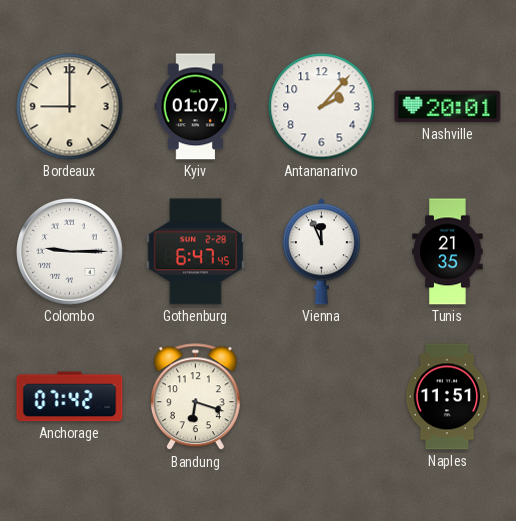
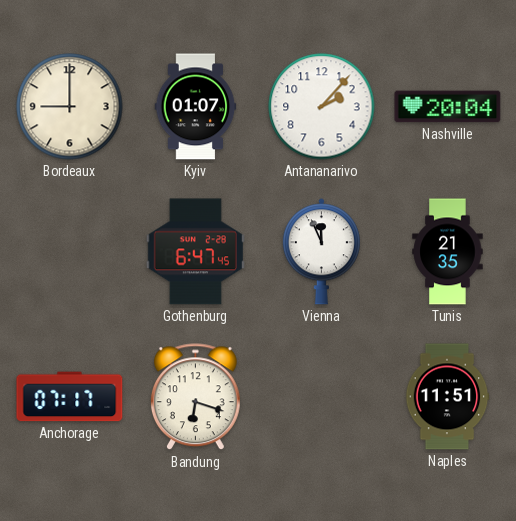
Nashville: 20:01 -> 20:04 (448, 107)
Colombo: 9:15 -> none (70, 252)
Anchorage: 07:42 -> 07:17 (70, 397)
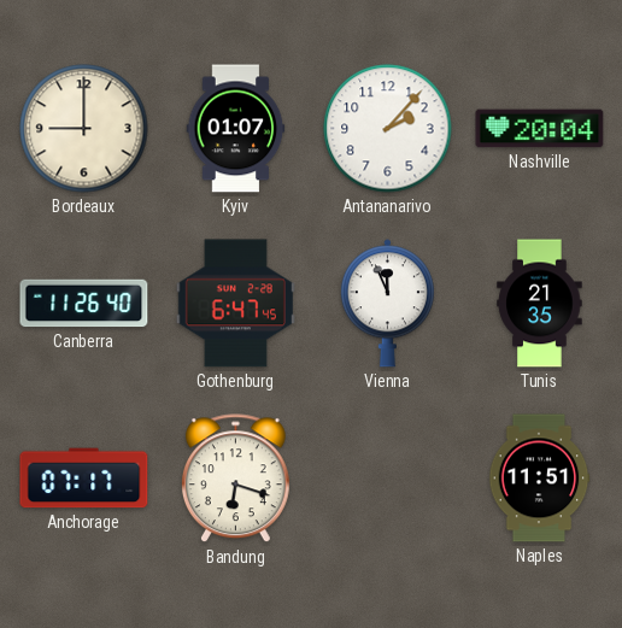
Canberra: none -> 11:26 (84, 304)
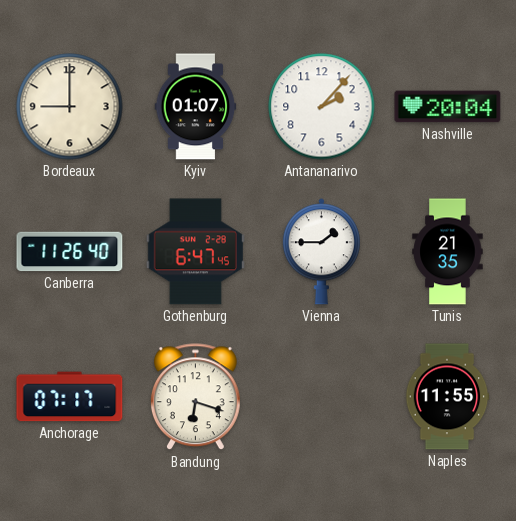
Vienna: 11:56 -> 1:45 (321, 252)
Naples: 11:51 -> 11:55 (447, 397)
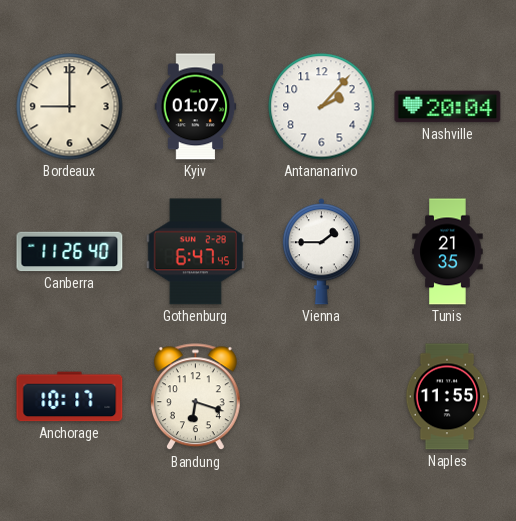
Anchorage: 07:17 -> 10:17 (70, 397)
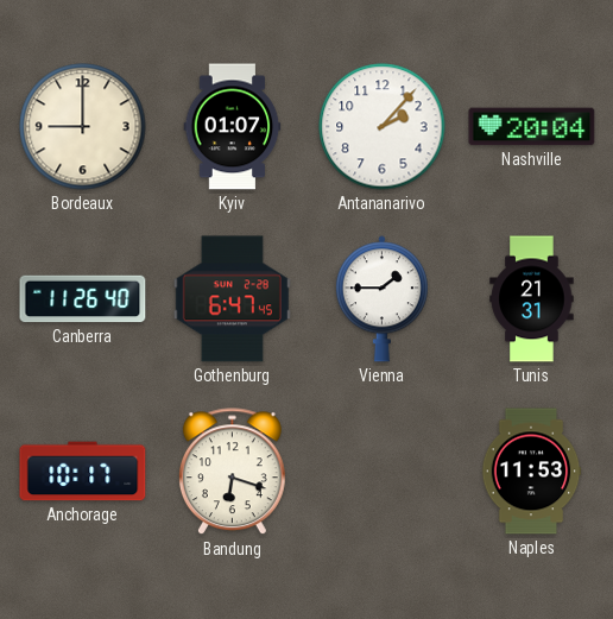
Tunis: 21:35 -> 21:31 (532, 299)
Naples: 11:55 -> 11:53 (531, 472)
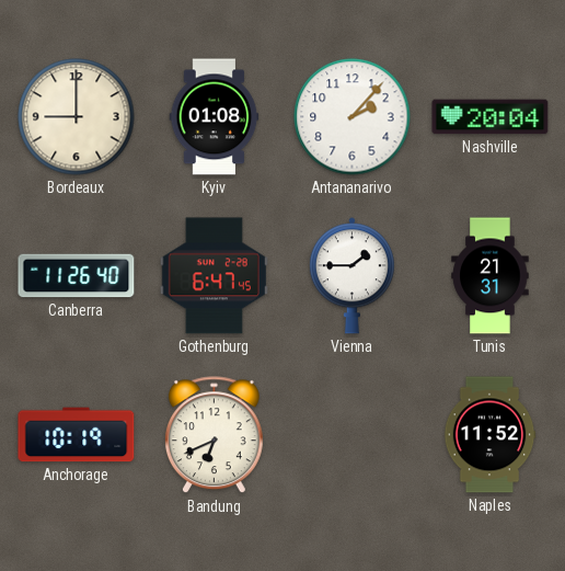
Kyiv: 01:07 -> 01:08 (215, 117)
Anchorage: 10:17 -> 10:19 (77, 435)
Bandung: 6:18 -> 6:41 (214, 435)
Naples: 11:53 -> 11:52 (489, 435)
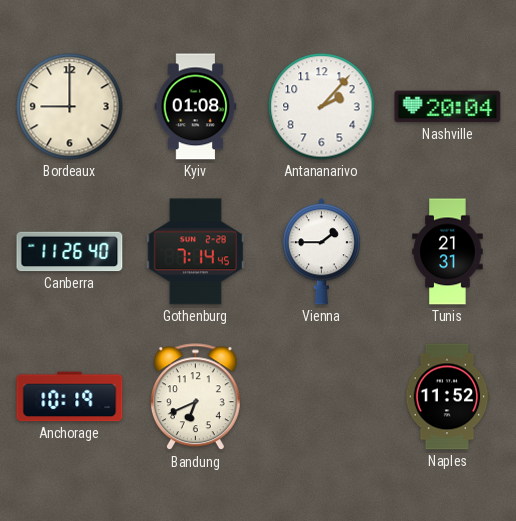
Gothenburg: 6:47 -> 7:14 (195, 252)
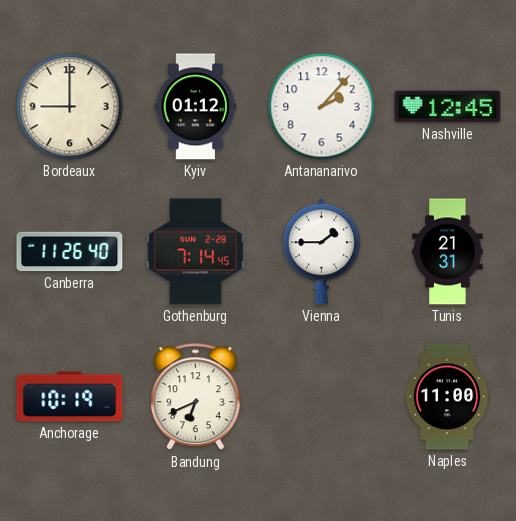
Kyiv: 01:08 -> 01:12 (196, 107)
Nashville: 20:04 -> 12:45 (448, 107)
Naples: 11:52 -> 11:00 (447, 397)
